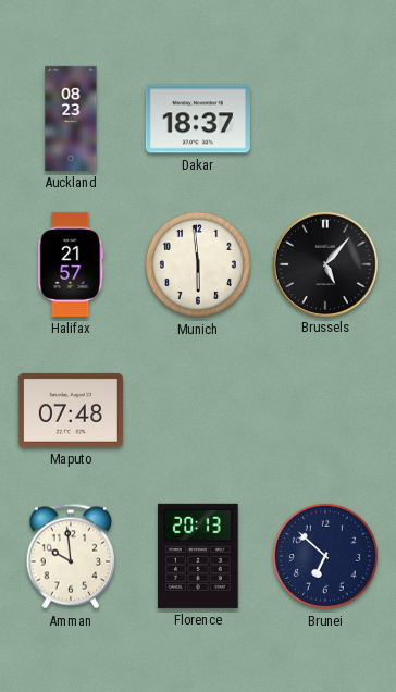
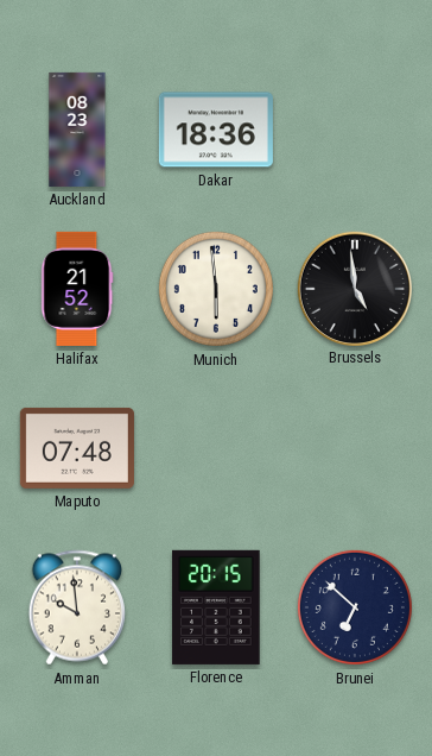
Dakar: 18:37 -> 18:36 (216, 130)
Halifax: 21:57 -> 21:52 (77, 289)
Brussels: 5:07 -> 4:59 (354, 288)
Florence: 20:13 -> 20:15 (216, 607)
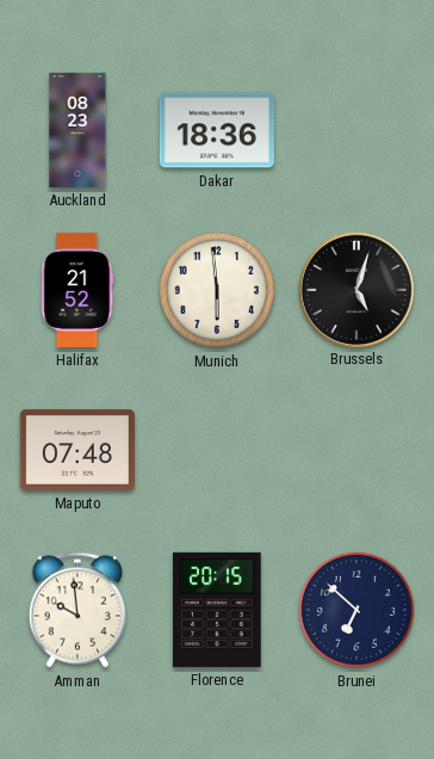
Brussels: 4:59 -> 5:03 (355, 289)
